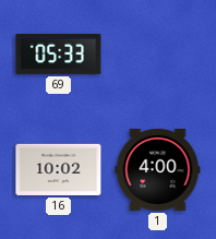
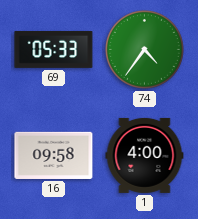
74: none -> 4:36 (144, 49)
16: 10:02 -> 09:58 (54, 155)
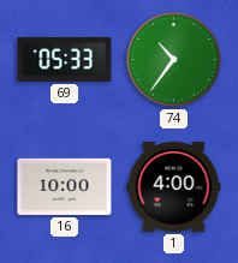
74: 4:36 -> 10:36 (173, 59)
16: 09:58 -> 10:00 (65, 186)
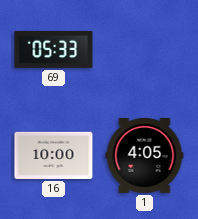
74: 10:36 -> none (173, 59)
1: 4:00 -> 4:05 (145, 155)
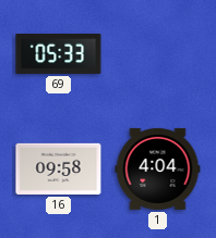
16: 10:00 -> 09:58 (59, 168)
1: 4:05 -> 4:04 (158, 168)
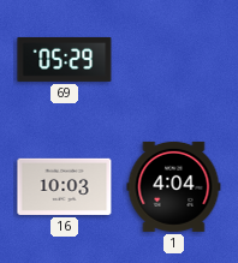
69: 05:33 -> 05:29 (65, 59)
16: 09:58 -> 10:03 (65, 186)
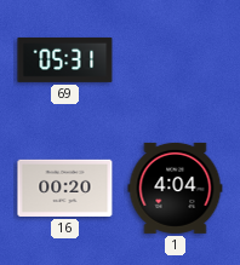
69: 05:29 -> 05:31 (65, 59)
16: 10:03 -> 00:20 (65, 188)
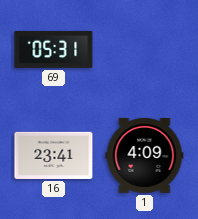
16: 00:20 -> 23:41 (54, 155)
1: 4:04 -> 4:09 (145, 155)
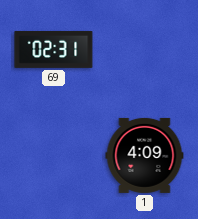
69: 05:31 -> 02:31 (54, 49)
16: 23:41 -> none (54, 155)
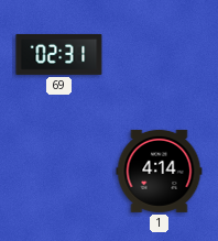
1: 4:09 -> 4:14 (160, 171)
